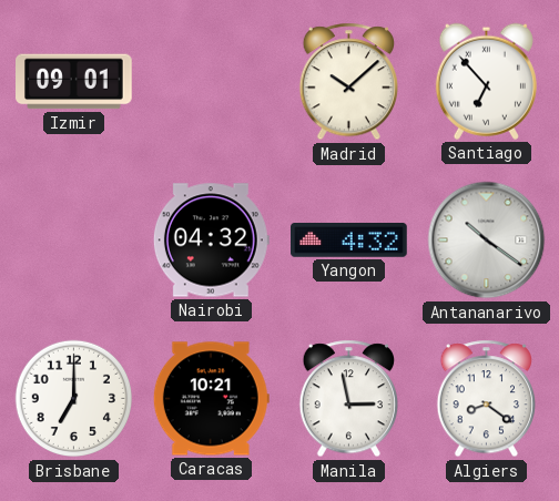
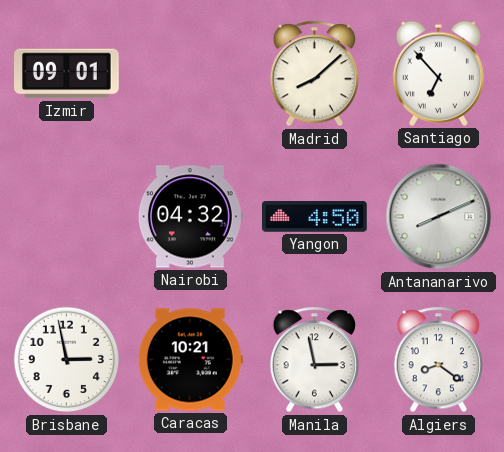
Madrid: 10:08 -> 8:08 (314, 74)
Yangon: 4:32 -> 4:50 (315, 217)
Antananarivo: 10:21 -> 8:11 (439, 217)
Brisbane: 7:00 -> 2:58 (67, 360)
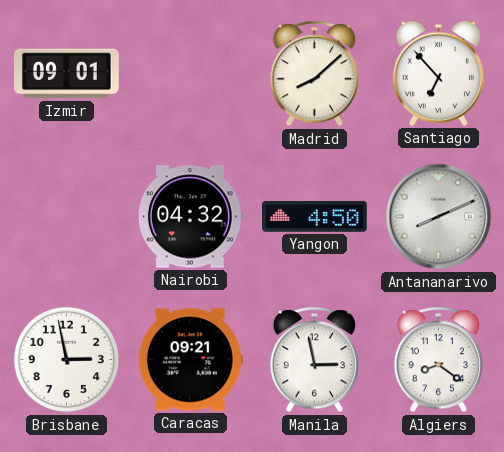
Caracas: 10:21 -> 09:21 (190, 360)
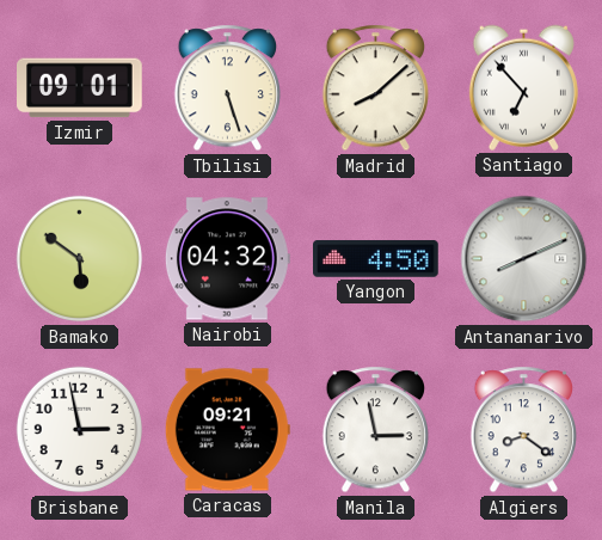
Tbilisi: none -> 5:27 (227, 88)
Bamako: none -> 5:51 (80, 259)
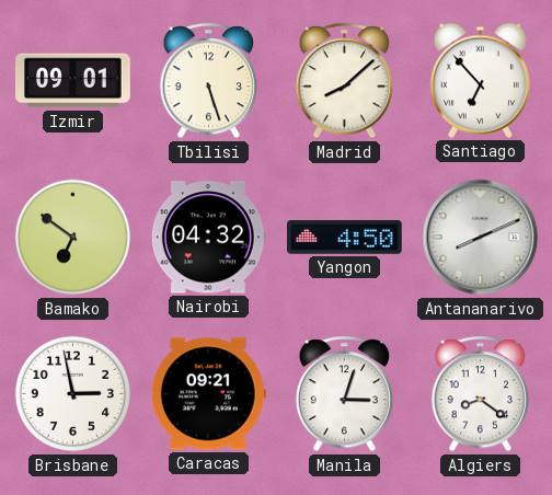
Bamako: 5:51 -> 6:51 (73, 238)
Manila: 2:58 -> 3:03 (344, 394)
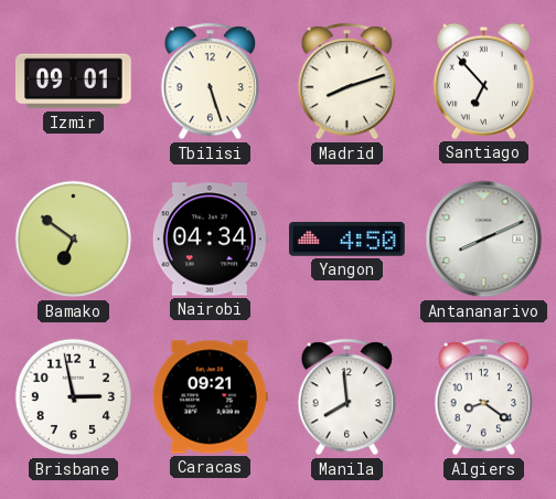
Madrid: 8:08 -> 8:12 (346, 82)
Nairobi: 04:32 -> 04:34 (210, 240)
Manila: 3:03 -> 7:59 (346, 397)
